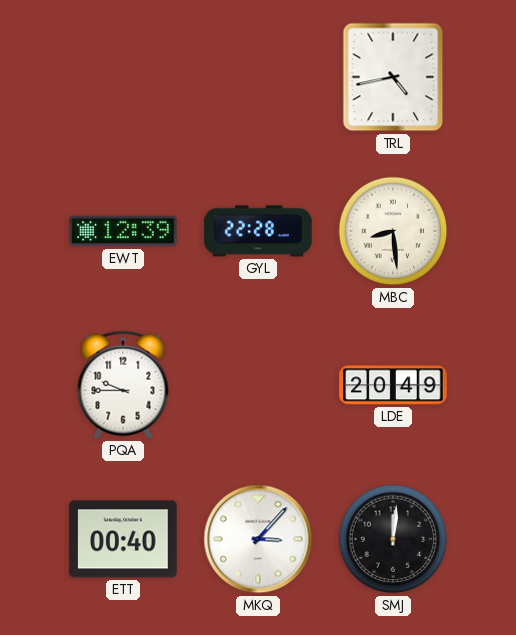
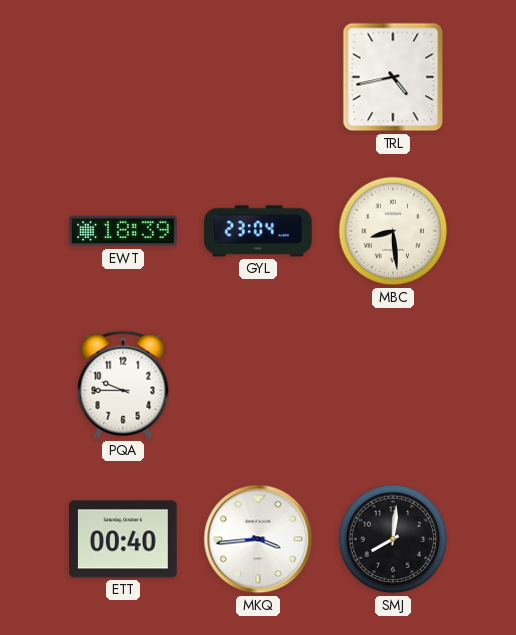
EWT: 12:39 -> 18:39 (123, 231)
GYL: 22:28 -> 23:04 (258, 231)
LDE: 20:49 -> none (393, 385)
MKQ: 3:07 -> 3:44 (258, 539)
SMJ: 12:01 -> 8:01 (393, 539)
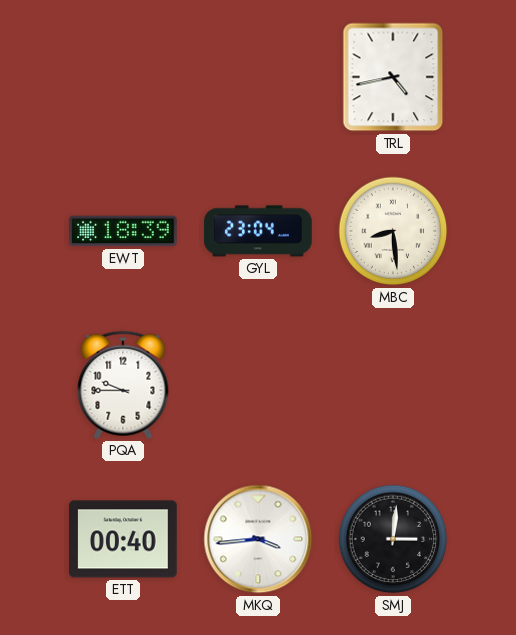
SMJ: 8:01 -> 3:01 (393, 539)
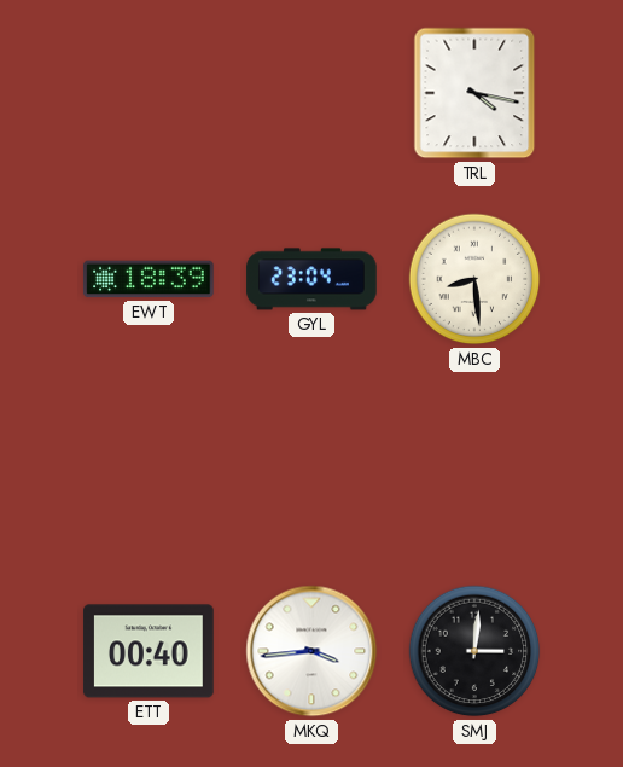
TRL: 4:43 -> 4:17 (474, 93)
PQA: 9:45 -> none (123, 385)
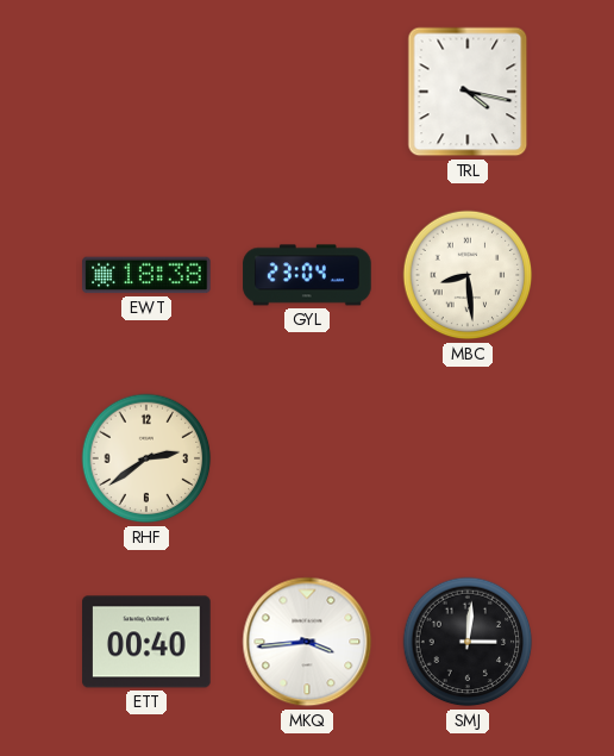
EWT: 18:39 -> 18:38 (146, 275)
RHF: none -> 2:39 (146, 458)
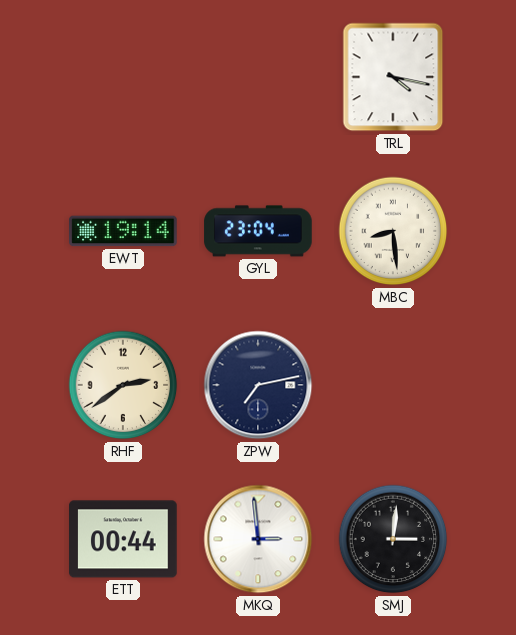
EWT: 18:38 -> 19:14 (123, 231)
ZPW: none -> 7:13 (258, 385)
ETT: 00:40 -> 00:44 (123, 539)
MKQ: 3:44 -> 2:59 (258, 539)
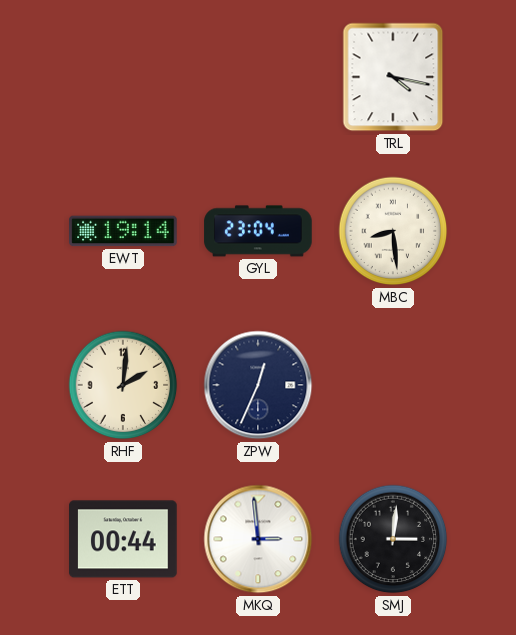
RHF: 2:39 -> 2:01 (123, 385)
ZPW: 7:13 -> 12:34 (258, 385)
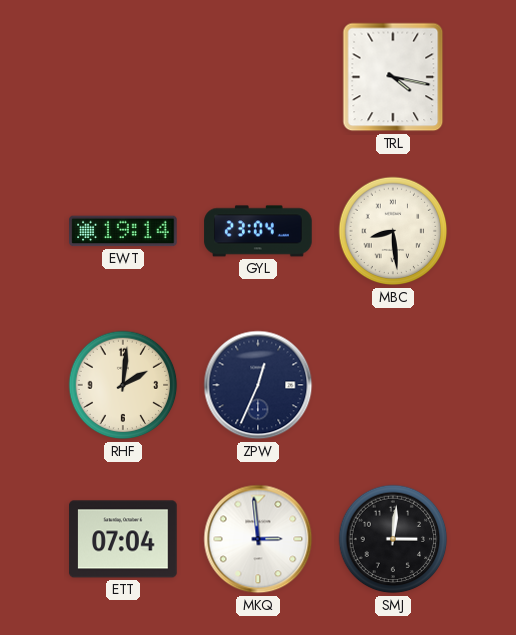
ETT: 00:44 -> 07:04 (123, 539)
